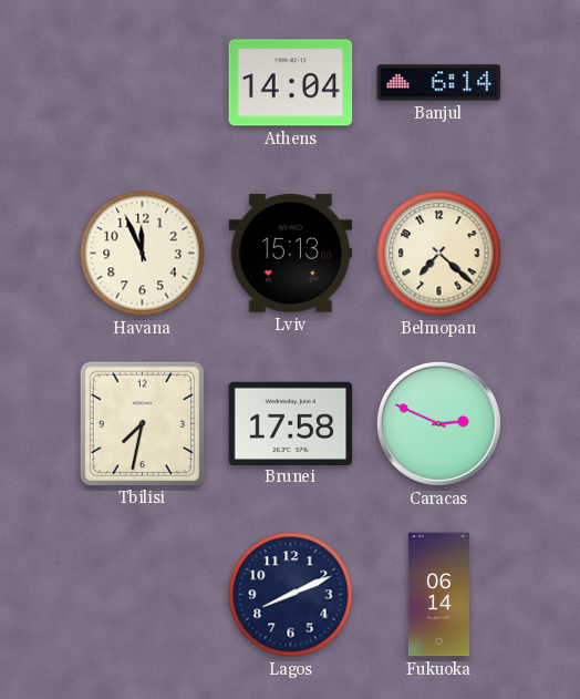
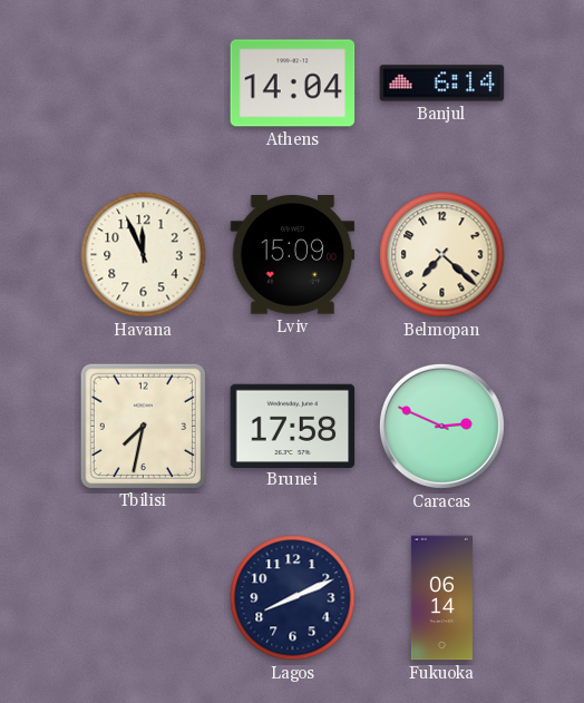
Lviv: 15:13 -> 15:09 (293, 255)
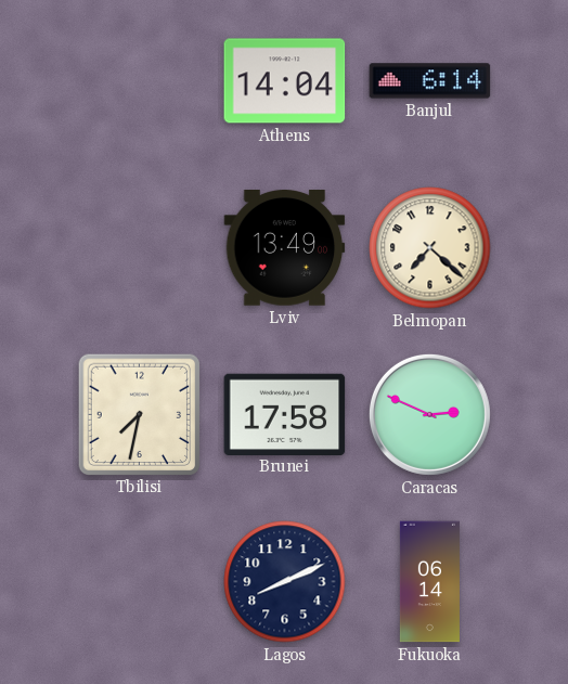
Havana: 11:56 -> none (144, 255)
Lviv: 15:09 -> 13:49 (285, 248)
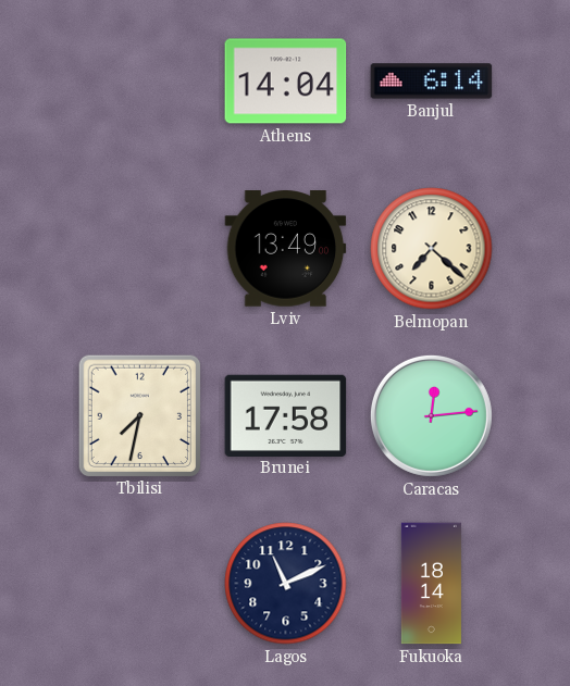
Caracas: 2:49 -> 12:14 (431, 415)
Lagos: 8:11 -> 11:11 (286, 584)
Fukuoka: 06:14 -> 18:14 (431, 584)
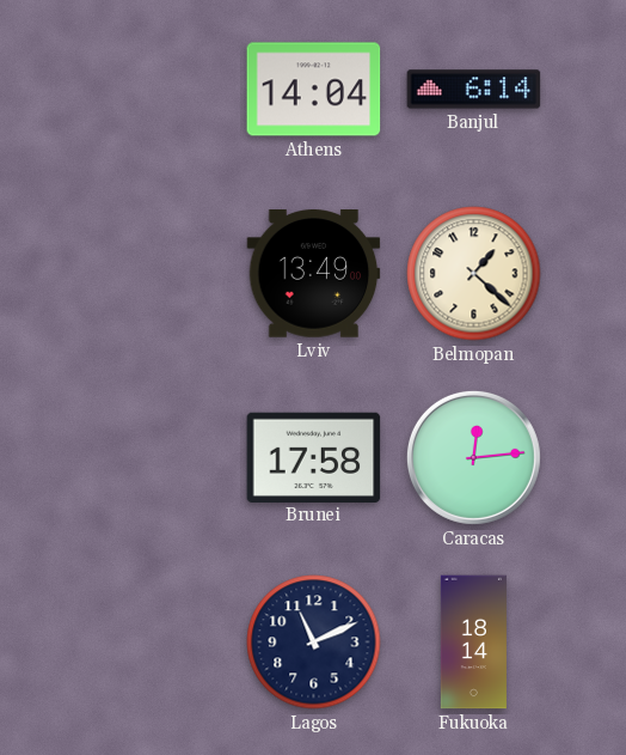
Belmopan: 7:22 -> 1:22 (474, 274)
Tbilisi: 7:32 -> none (139, 415)
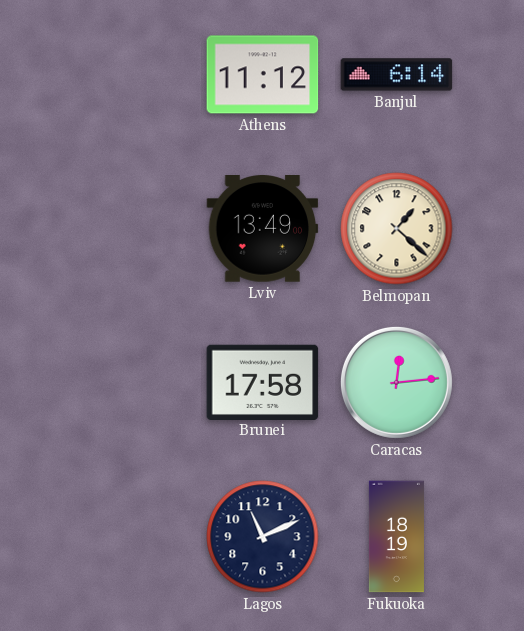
Athens: 14:04 -> 11:12 (263, 75)
Fukuoka: 18:14 -> 18:19 (396, 537)
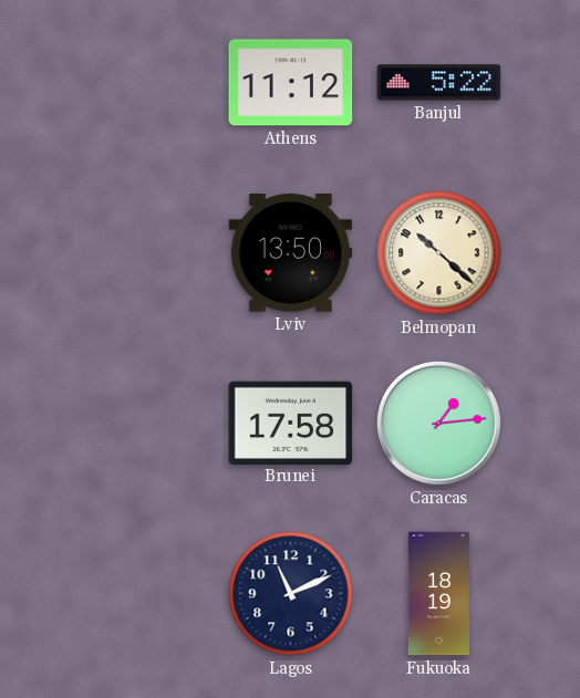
Banjul: 6:14 -> 5:22 (439, 83)
Lviv: 13:49 -> 13:50 (291, 253)
Belmopan: 1:22 -> 10:22 (439, 253)
Caracas: 12:14 -> 1:14 (438, 423)
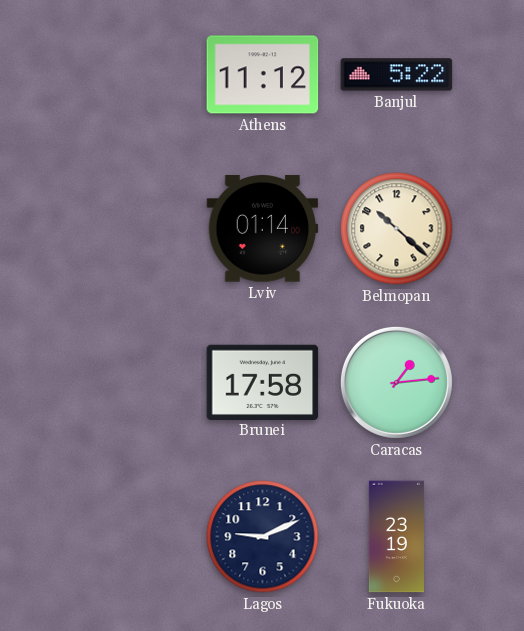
Lviv: 13:50 -> 01:14 (263, 229)
Lagos: 11:11 -> 9:11 (263, 537)
Fukuoka: 18:19 -> 23:19 (396, 537)
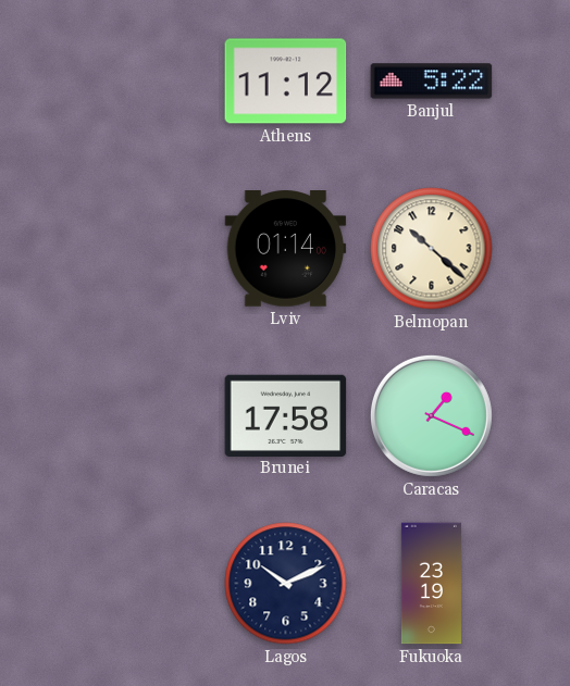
Caracas: 1:14 -> 1:19 (431, 415)
Lagos: 9:11 -> 10:11 (286, 584)
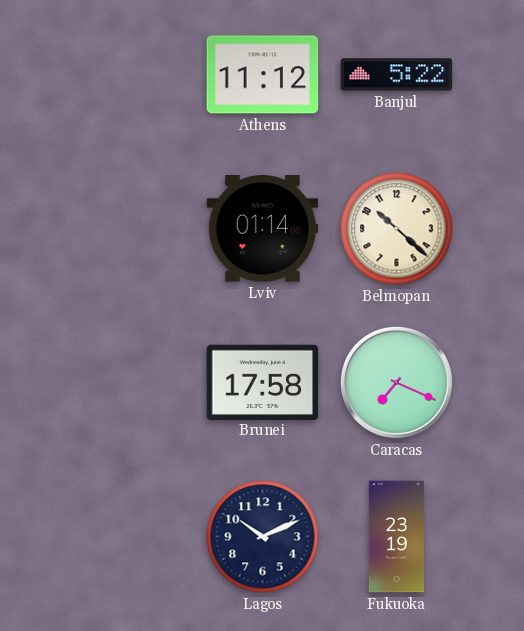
Caracas: 1:19 -> 7:19 (396, 382)
